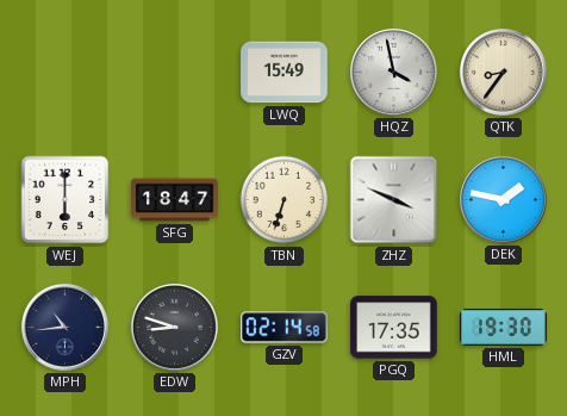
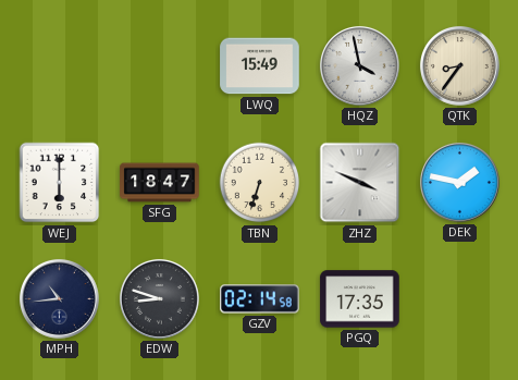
HML: 19:30 -> none (504, 327)
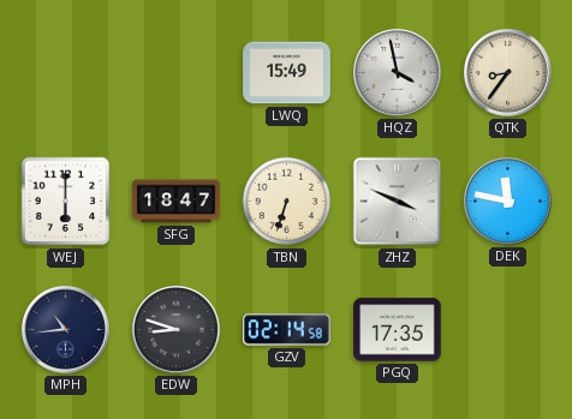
DEK: 1:47 -> 11:47 (507, 200)
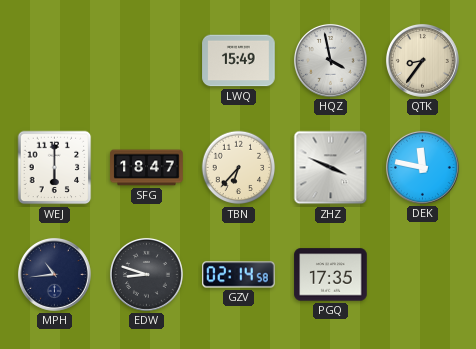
TBN: 6:33 -> 6:37 (239, 168)
